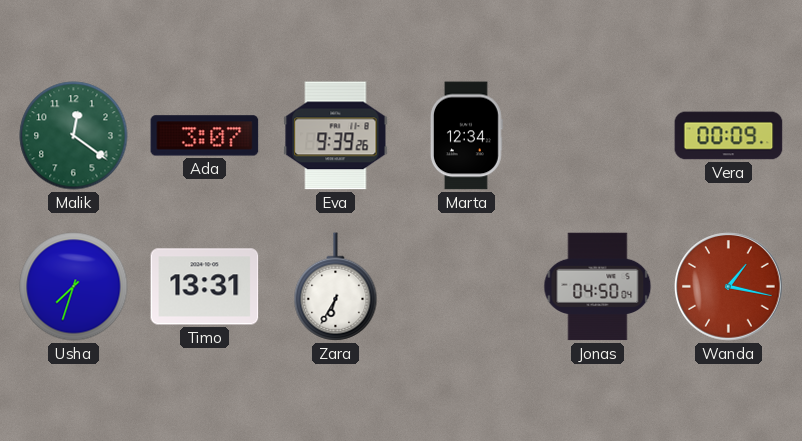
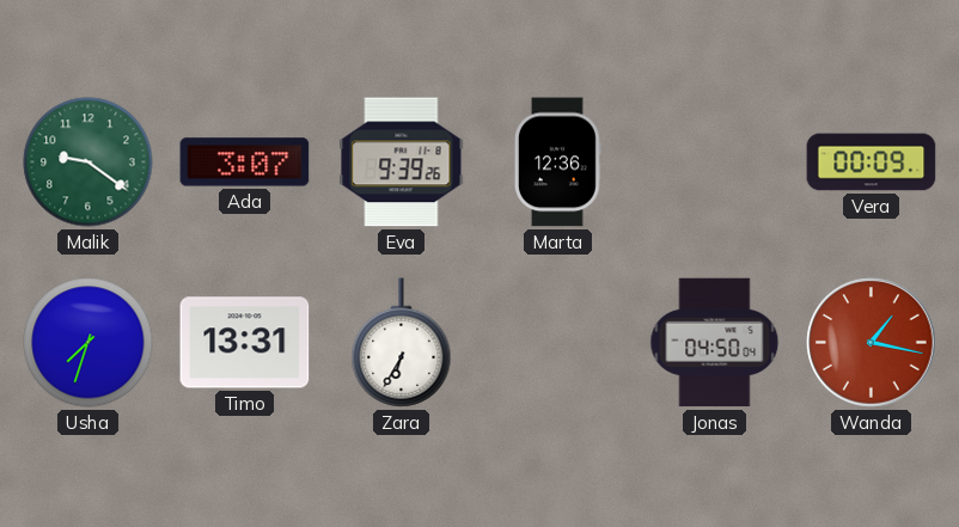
Malik: 12:21 -> 9:21 (88, 163)
Marta: 12:34 -> 12:36 (557, 163)
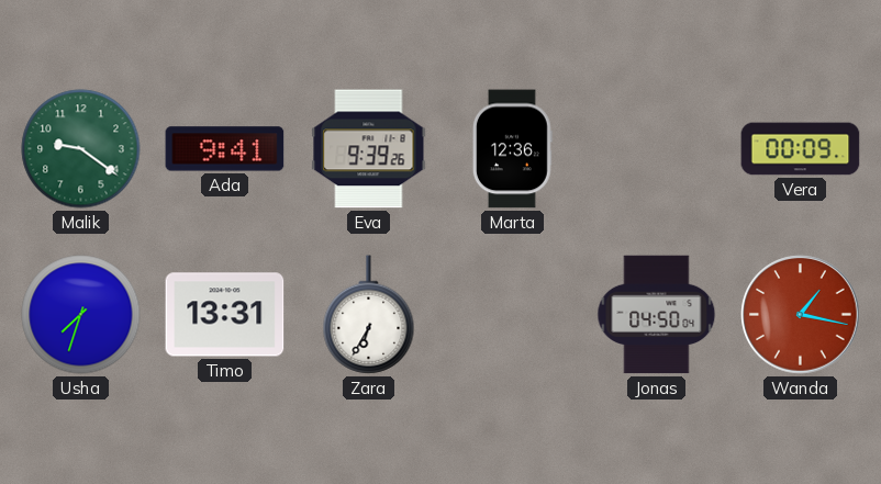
Ada: 3:07 -> 9:41 (225, 149)
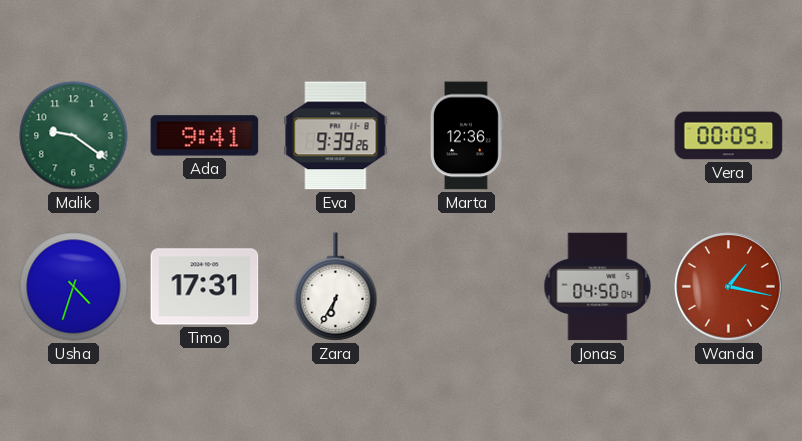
Usha: 7:33 -> 4:33 (74, 287)
Timo: 13:31 -> 17:31 (205, 287)
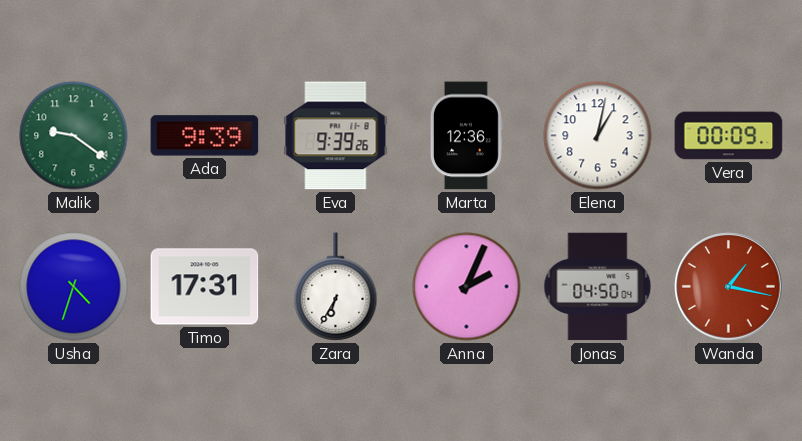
Ada: 9:41 -> 9:39 (205, 136)
Elena: none -> 1:02 (598, 136)
Anna: none -> 2:04 (467, 287)
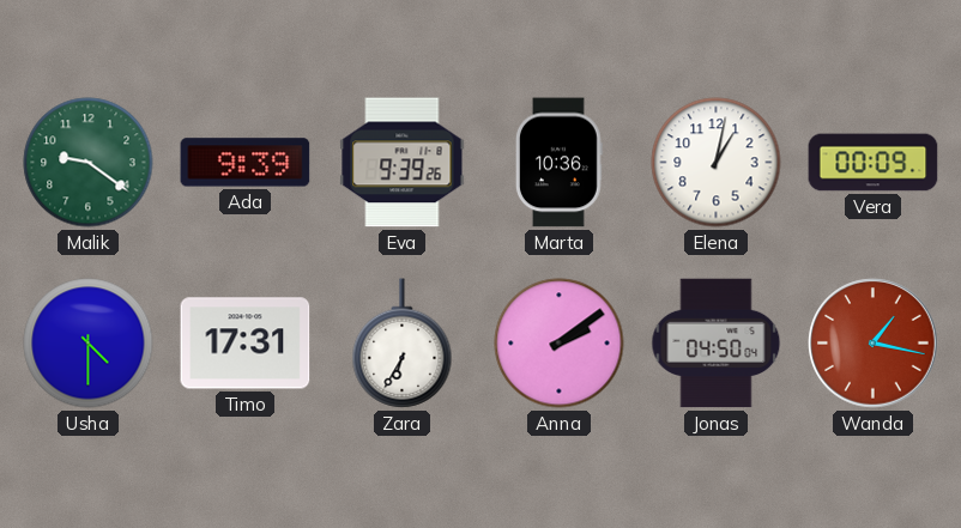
Marta: 12:36 -> 10:36 (558, 163)
Usha: 4:33 -> 4:30 (89, 344)
Anna: 2:04 -> 2:09 (560, 344)
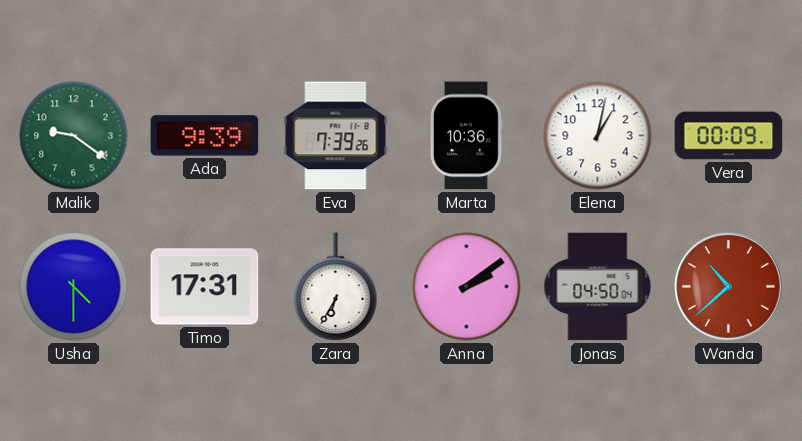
Eva: 9:39 -> 7:39 (336, 136)
Wanda: 1:17 -> 10:38 (729, 287)
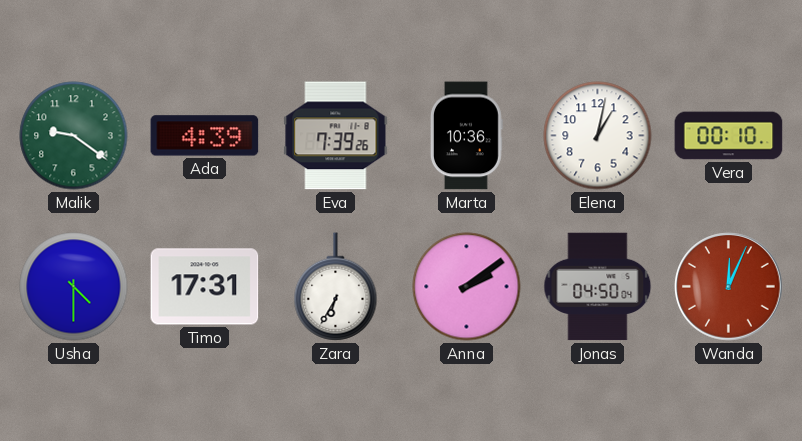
Ada: 9:39 -> 4:39 (205, 136)
Vera: 00:09 -> 00:10 (729, 136)
Wanda: 10:38 -> 12:04 (729, 287)
